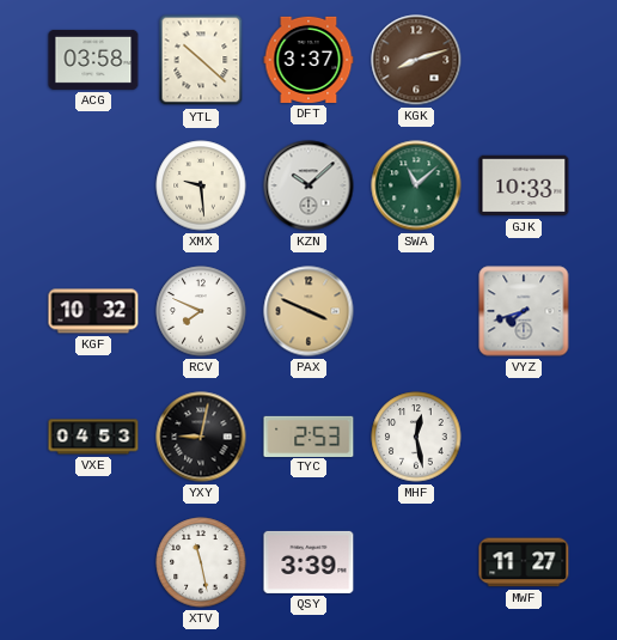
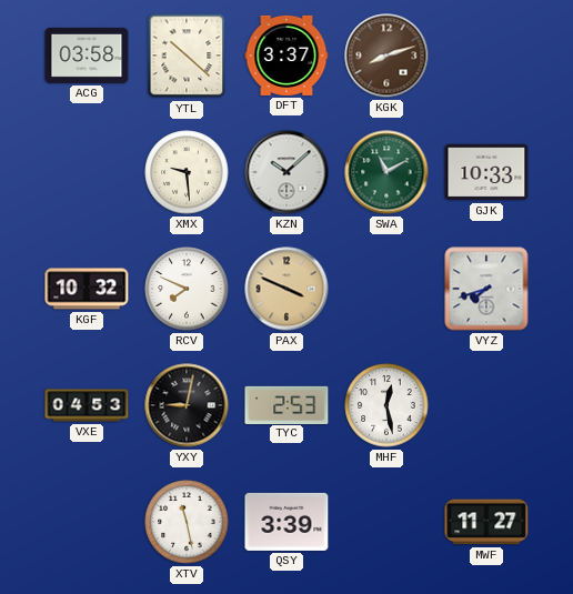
SWA: 11:08 -> 11:10 (386, 172)
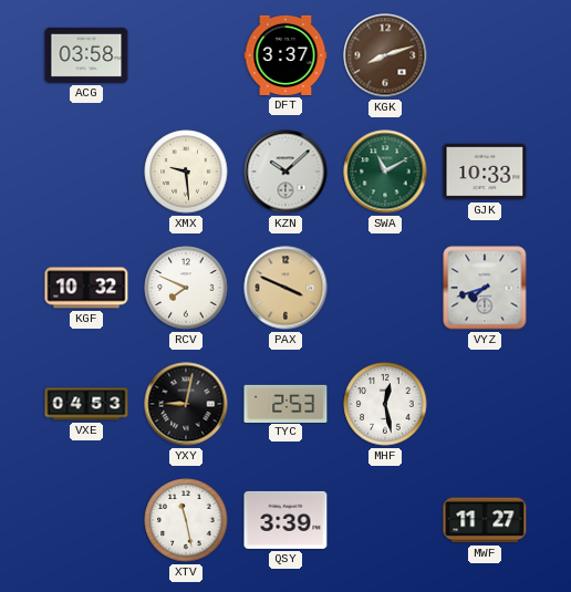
YTL: 10:22 -> none (187, 56)
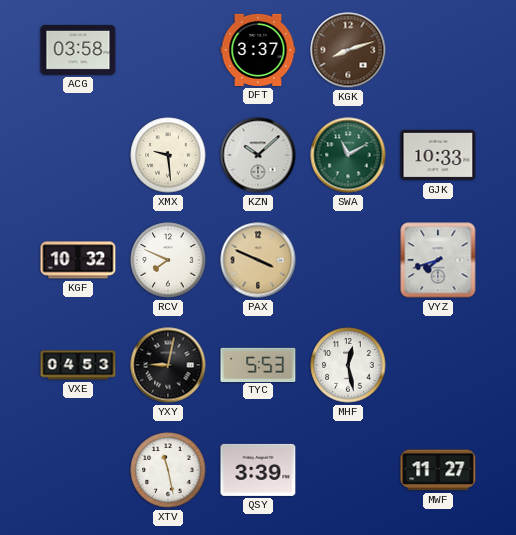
TYC: 2:53 -> 5:53 (258, 364)
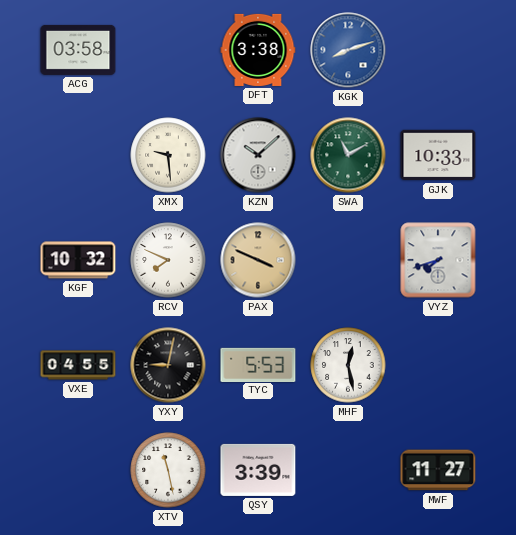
DFT: 3:37 -> 3:38 (258, 50)
KGK dial: brown -> blue (348, 50)
VXE: 04:53 -> 04:55 (78, 365)
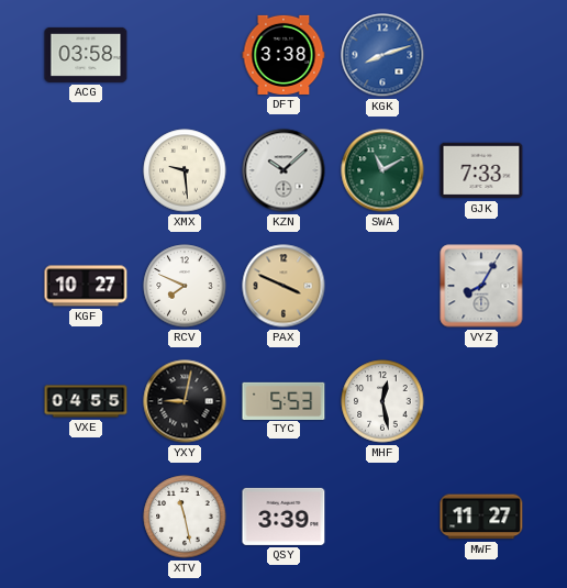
GJK: 10:33 -> 7:33 (481, 170)
KGF: 10:32 -> 10:27 (86, 286)
VYZ: 7:42 -> 8:05 (481, 286)
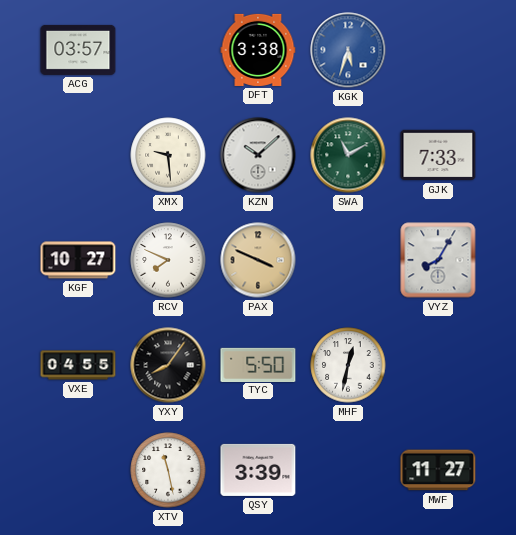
ACG: 03:58 -> 03:57 (78, 50)
KGK: 8:12 -> 5:33 (348, 50)
YXY: 9:02 -> 8:06 (168, 365)
TYC: 5:53 -> 5:50 (258, 364)
MHF: 12:28 -> 12:32 (348, 365)
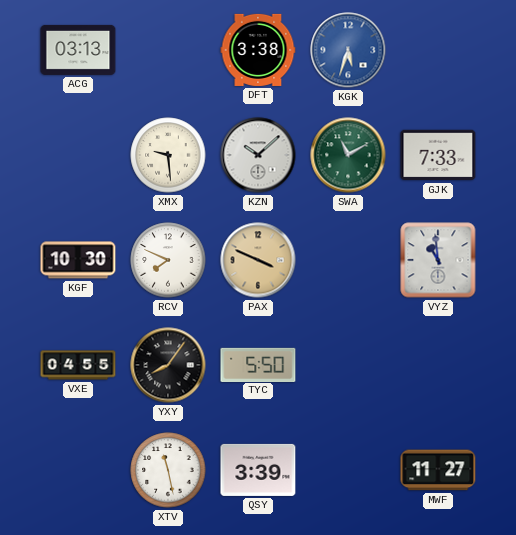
ACG: 03:57 -> 03:13 (78, 50)
KGF: 10:27 -> 10:30 (78, 260)
VYZ: 8:05 -> 10:59 (438, 260)
MHF: 12:32 -> none (348, 365)
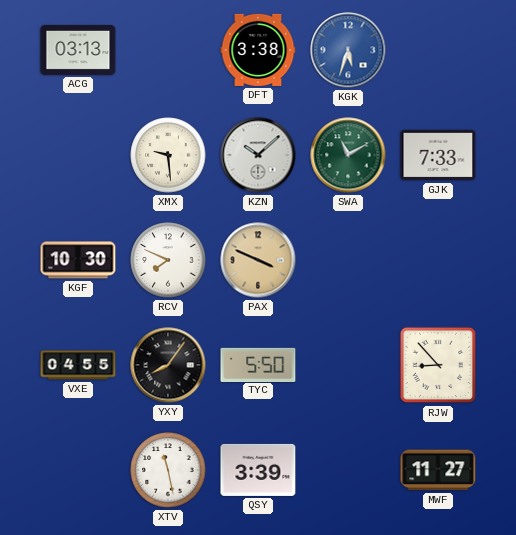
VYZ: 10:59 -> none (438, 260)
RJW: none -> 8:53 (438, 365)
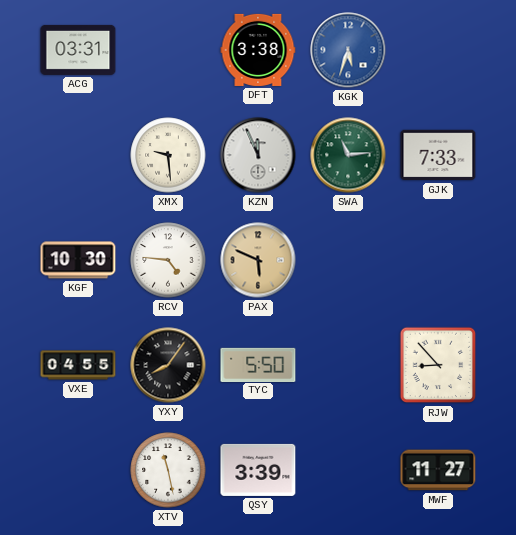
ACG: 03:13 -> 03:31 (78, 50)
KZN: 10:08 -> 11:56 (258, 155)
SWA: 11:10 -> 11:14 (348, 155)
RCV: 7:49 -> 4:46 (168, 260)
PAX: 3:49 -> 5:49 (258, 260)
